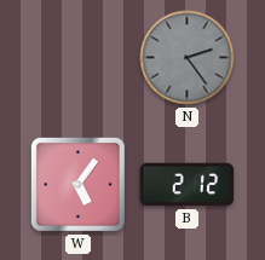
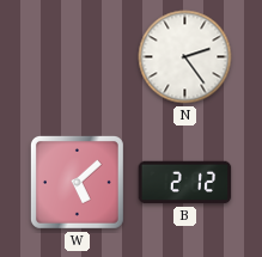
N dial: grey -> white (185, 57)
W: 5:06 -> 5:08 (77, 182)
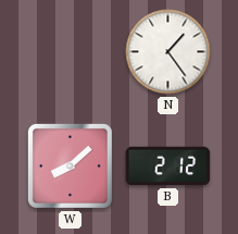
N: 2:24 -> 1:24 (168, 52)
W: 5:08 -> 8:08 (70, 165)
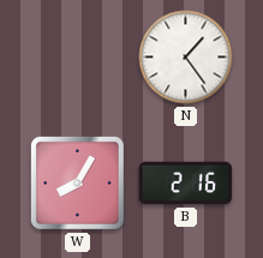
W: 8:08 -> 8:05 (77, 182)
B: 2:12 -> 2:16 (186, 184)
